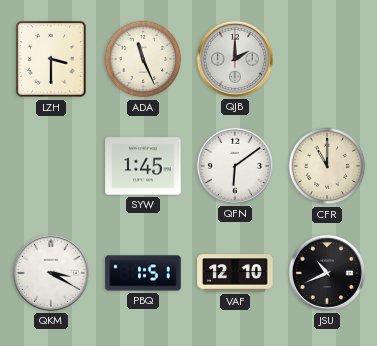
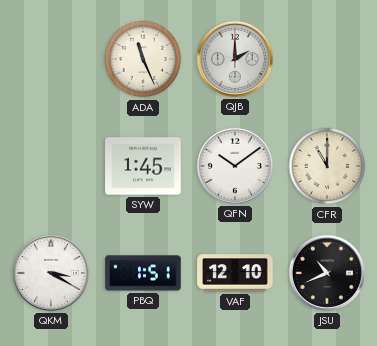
LZH: 3:30 -> none (51, 59)
QFN: 6:09 -> 10:09 (235, 166)
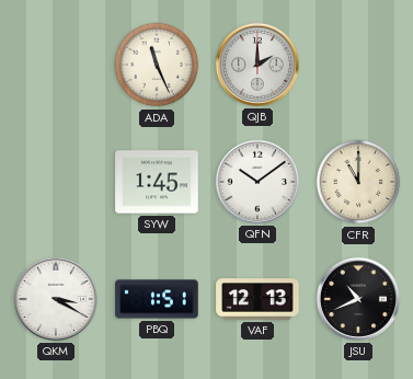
VAF: 12:10 -> 12:13 (257, 299)
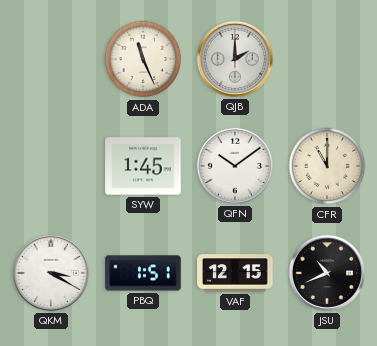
VAF: 12:13 -> 12:15 (235, 273)
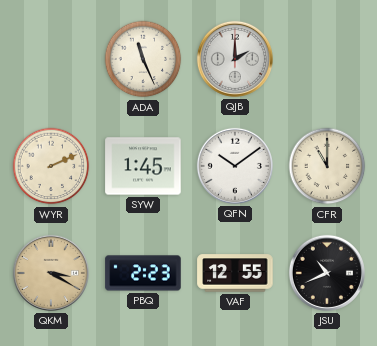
WYR: none -> 2:11 (51, 166)
QKM dial: white -> champagne (51, 273)
PBQ: 1:51 -> 2:23 (143, 273)
VAF: 12:15 -> 12:55 (235, 273)
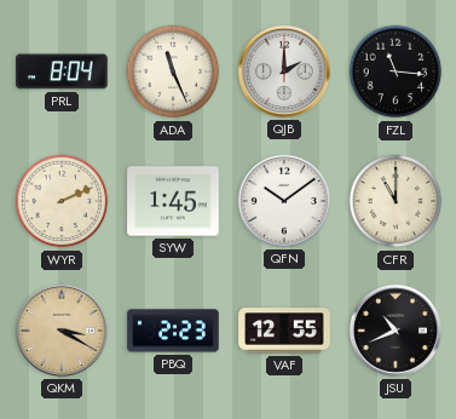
PRL: none -> 8:04 (62, 71)
FZL: none -> 11:16 (396, 71)
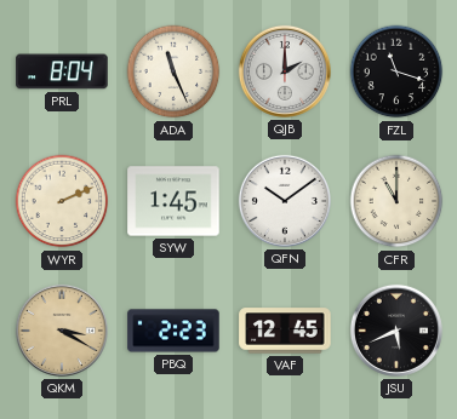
FZL: 11:16 -> 11:18 (396, 71)
VAF: 12:55 -> 12:45 (285, 331)
JSU: 10:41 -> 5:41 (396, 331)
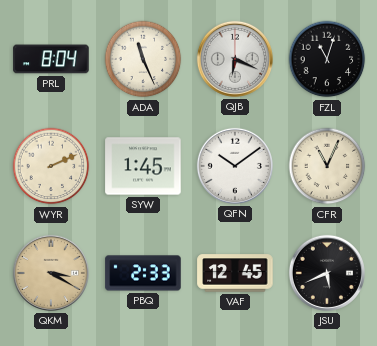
QJB: 2:00 -> 6:19 (235, 59)
FZL: 11:18 -> 11:03 (327, 59)
CFR: 11:00 -> 11:04 (327, 166)
PBQ: 2:23 -> 2:33 (143, 273)
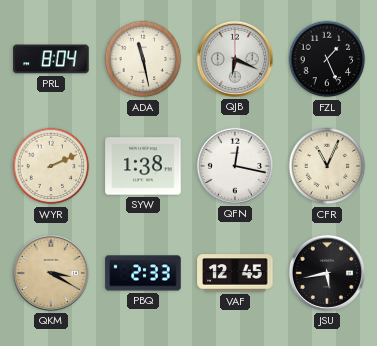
ADA: 11:26 -> 11:28 (143, 59)
FZL: 11:03 -> 1:26 (327, 59)
SYW: 1:45 -> 1:38 (143, 166)
QFN: 10:09 -> 12:17 (235, 166)
JSU: 5:41 -> 5:43 (327, 273)
